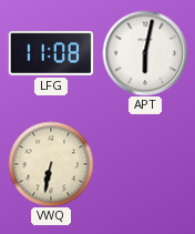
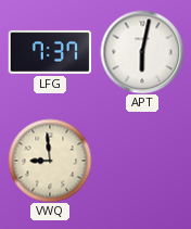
LFG: 11:08 -> 7:37 (50, 52)
VWQ: 6:32 -> 8:59 (50, 161)
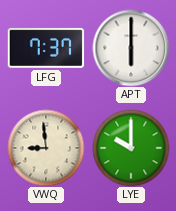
APT: 6:02 -> 6:00 (131, 48)
LYE: none -> 10:00 (131, 148)
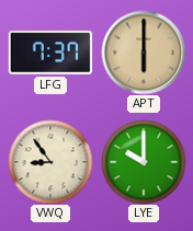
APT dial: white -> champagne (144, 53)
VWQ: 8:59 -> 8:54 (50, 162)
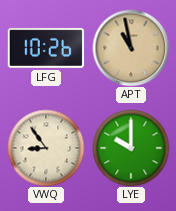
LFG: 7:37 -> 10:26 (46, 48)
APT: 6:00 -> 10:58 (131, 48)
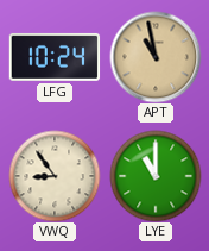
LFG: 10:26 -> 10:24 (55, 57)
LYE: 10:00 -> 11:00 (156, 176)
